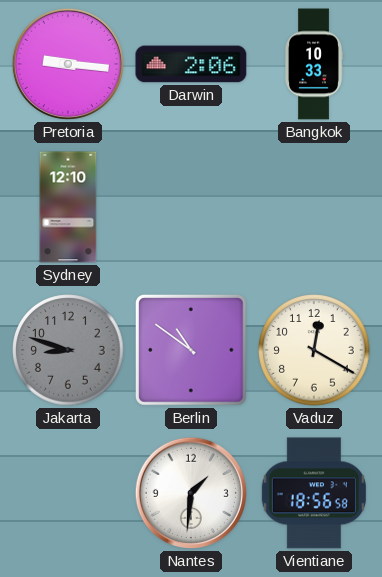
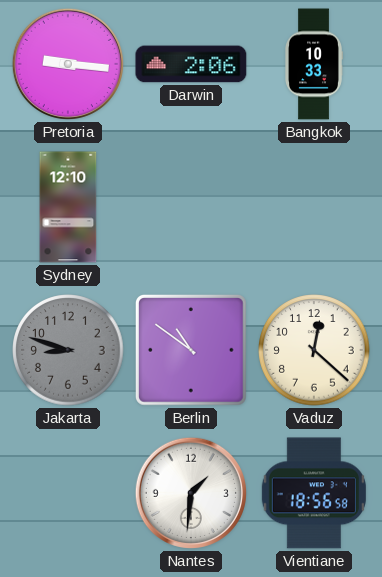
Vaduz: 12:20 -> 12:22 (314, 350)
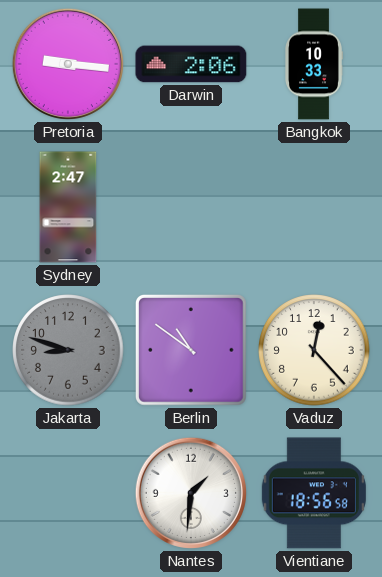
Sydney: 12:10 -> 2:47 (68, 207)
Vaduz: 12:22 -> 12:23 (314, 350)
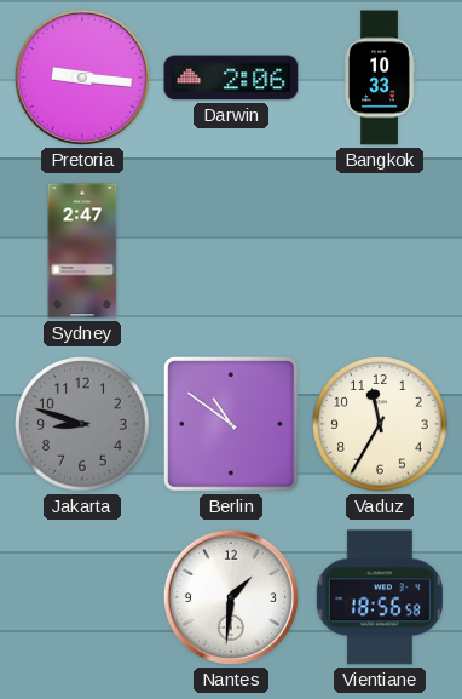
Vaduz: 12:23 -> 11:35 (380, 424)
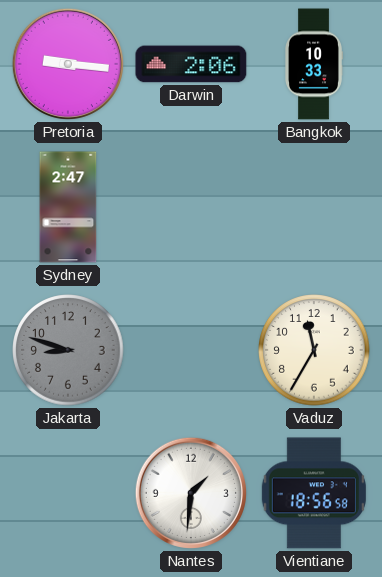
Berlin: 10:51 -> none (231, 424)
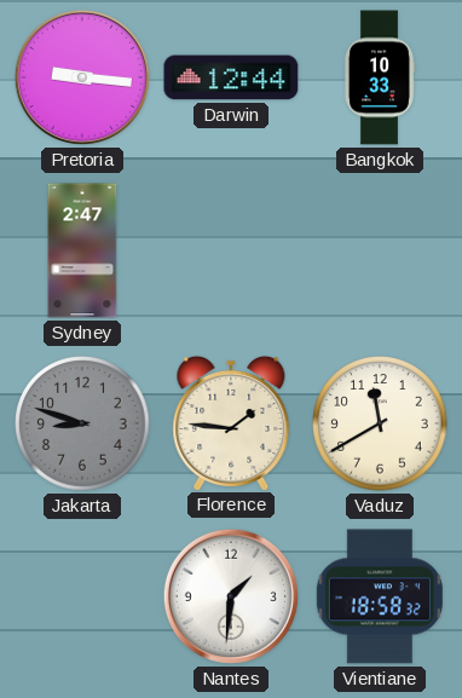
Darwin: 2:06 -> 12:44 (231, 77)
Florence: none -> 1:46 (231, 422)
Vaduz: 11:35 -> 11:40 (380, 423)
Vientiane: 18:56 -> 18:58 (380, 596)
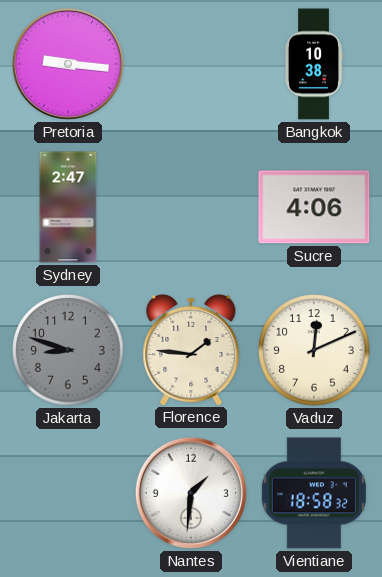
Darwin: 12:44 -> none (231, 77)
Bangkok: 10:33 -> 10:38 (314, 64)
Sucre: none -> 4:06 (314, 207)
Vaduz: 11:40 -> 12:11 (314, 350)
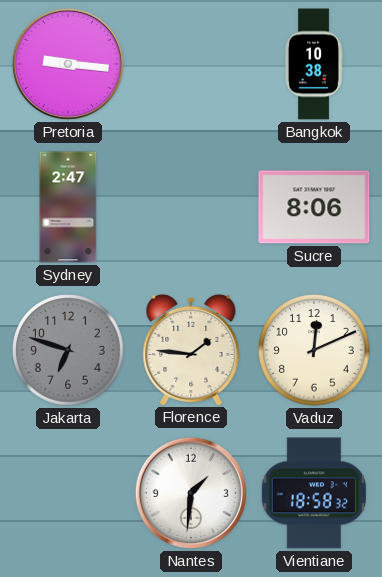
Sucre: 4:06 -> 8:06 (314, 207)
Jakarta: 8:48 -> 6:48 (68, 350)
